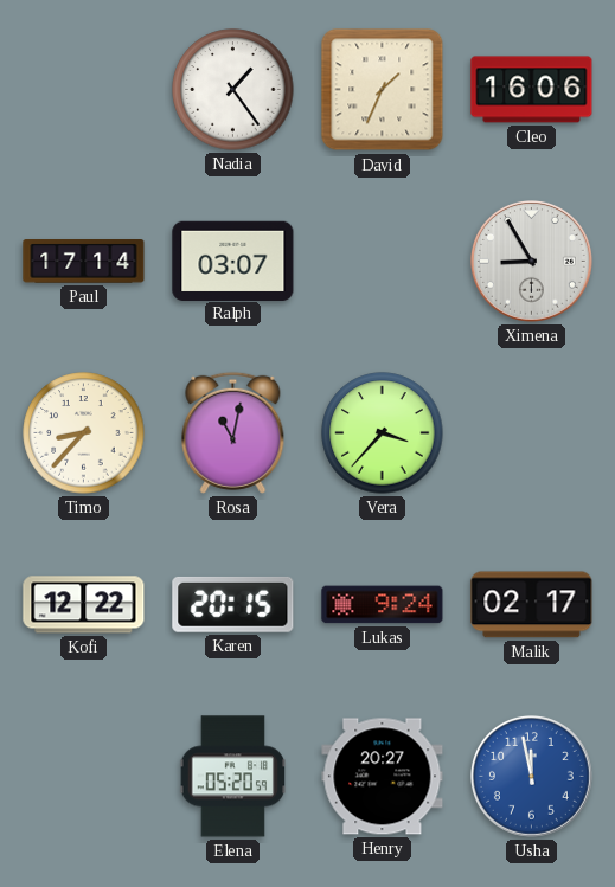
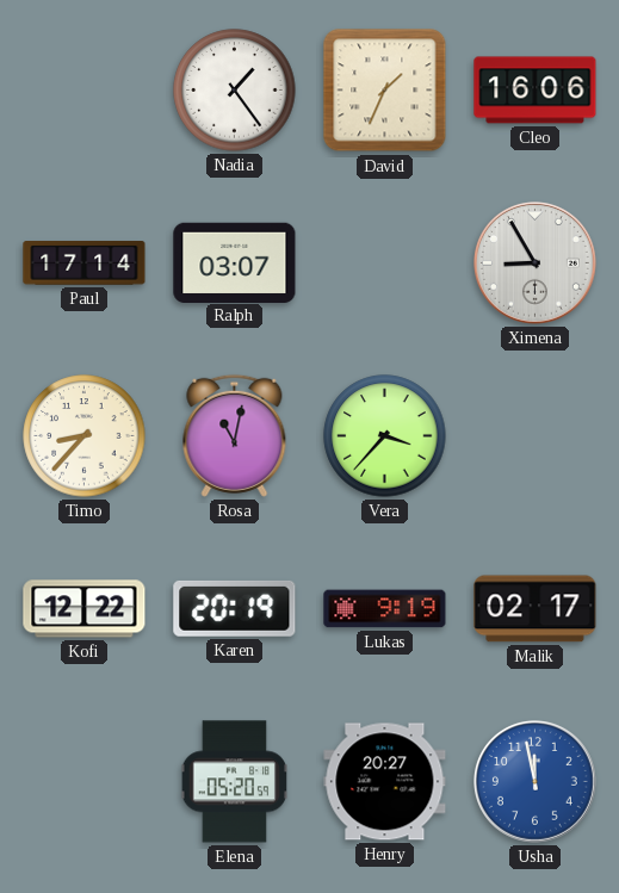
Karen: 20:15 -> 20:19 (235, 608)
Lukas: 9:24 -> 9:19 (385, 609)
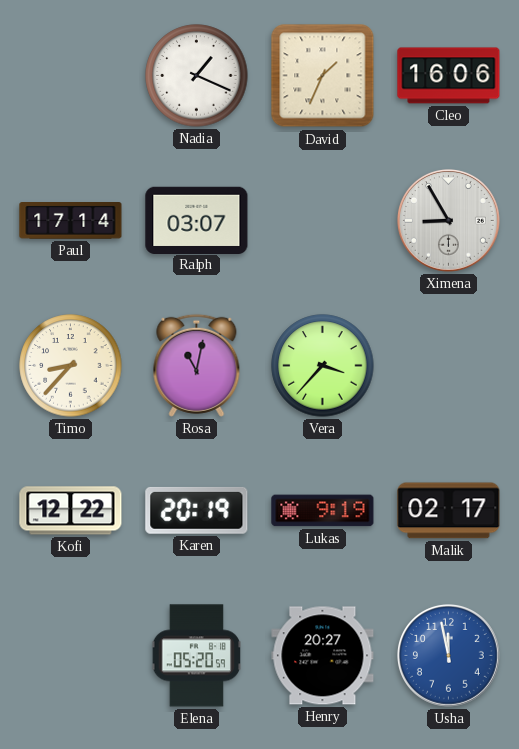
Nadia: 1:24 -> 1:19 (197, 76)
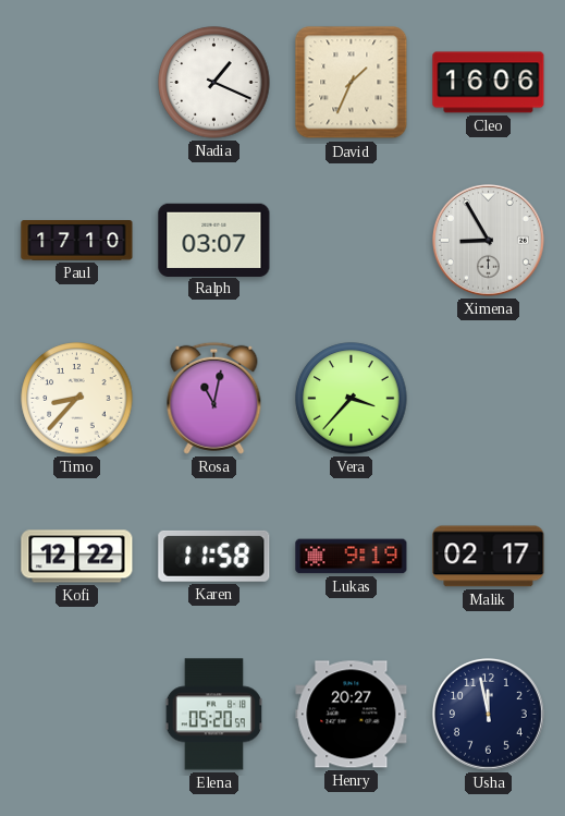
Paul: 17:14 -> 17:10 (77, 241)
Karen: 20:19 -> 11:58 (214, 556)
Usha dial: blue -> navy (489, 715)
